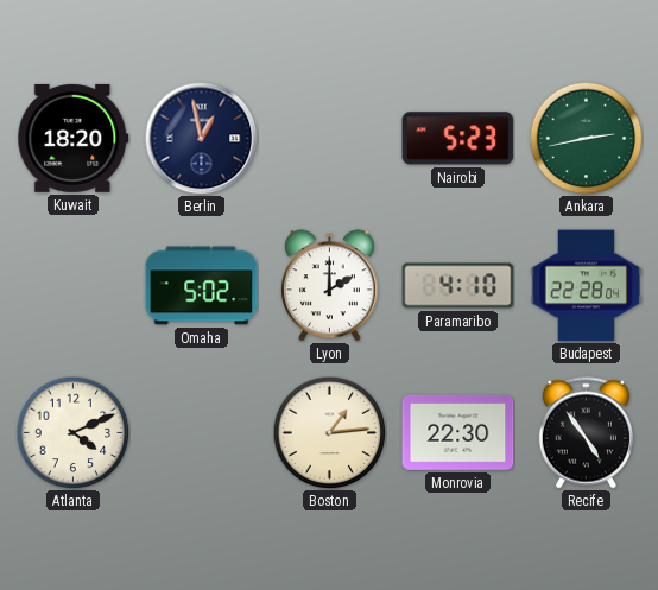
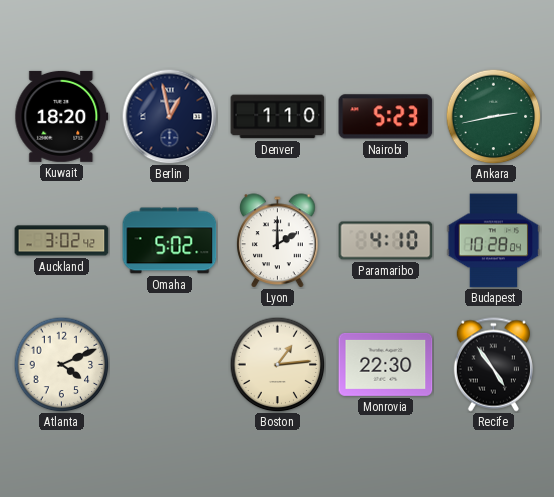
Denver: none -> 1:10 (278, 117)
Auckland: none -> 3:02 (62, 241)
Budapest: 22:28 -> 10:28 (494, 241)
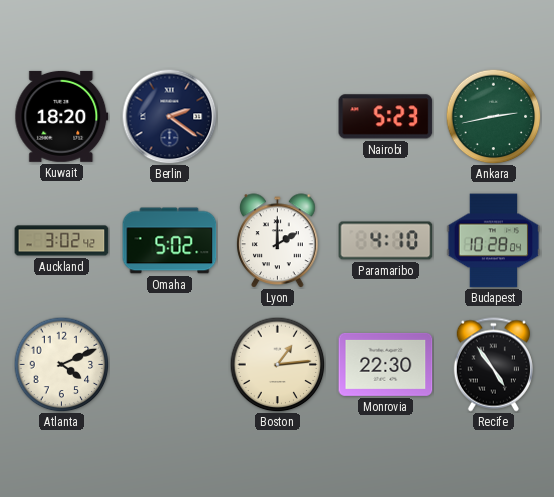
Berlin: 12:58 -> 2:21 (169, 116)
Denver: 1:10 -> none (278, 117)
